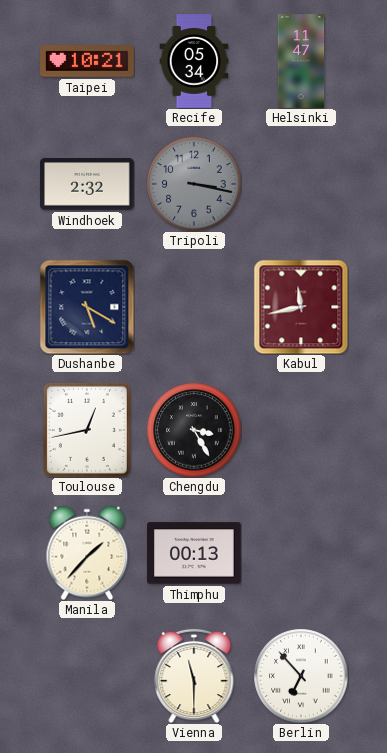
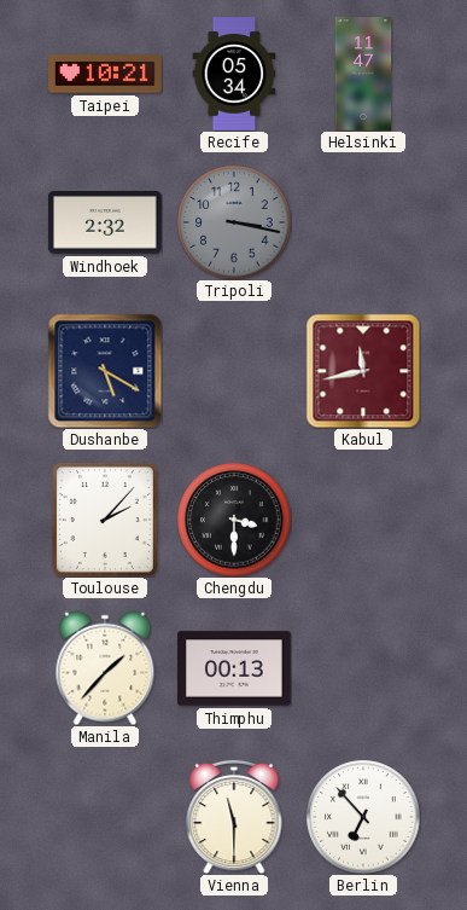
Toulouse: 12:43 -> 2:07 (105, 520)
Chengdu: 3:25 -> 3:30 (234, 520)
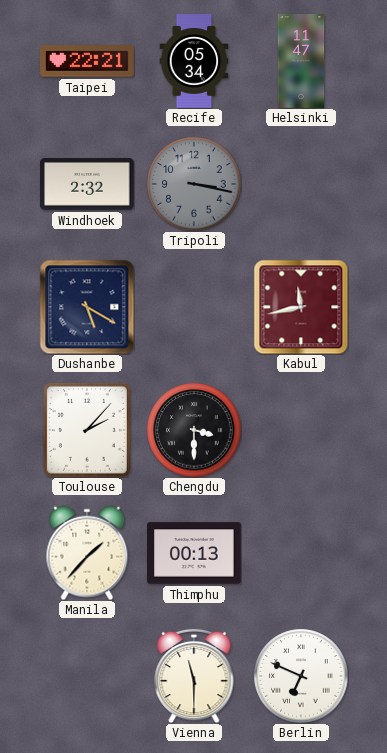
Taipei: 10:21 -> 22:21 (87, 61)
Berlin: 6:53 -> 6:49 (301, 676)
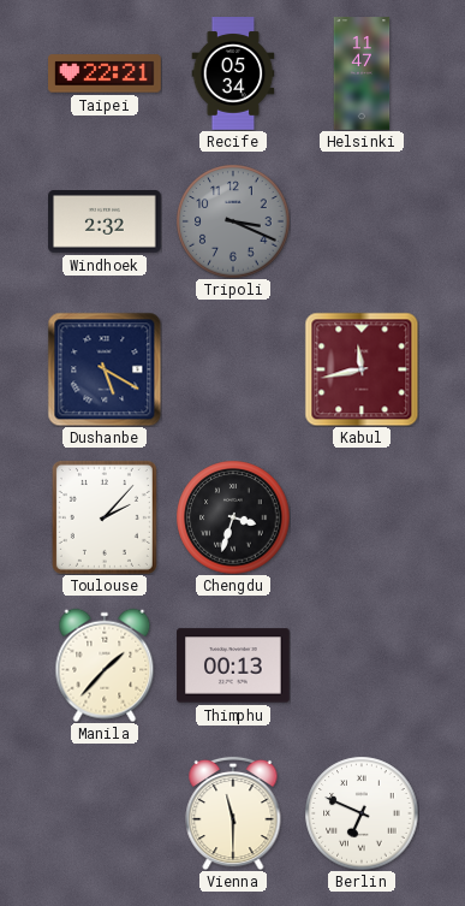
Tripoli: 3:17 -> 3:19 (233, 221)
Chengdu: 3:30 -> 3:33 (233, 517)
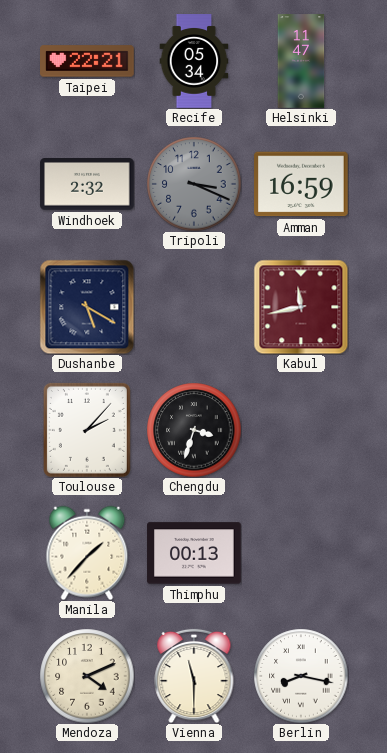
Amman: none -> 16:59 (301, 184)
Mendoza: none -> 4:11 (87, 676)
Berlin: 6:49 -> 8:17 (301, 676)
